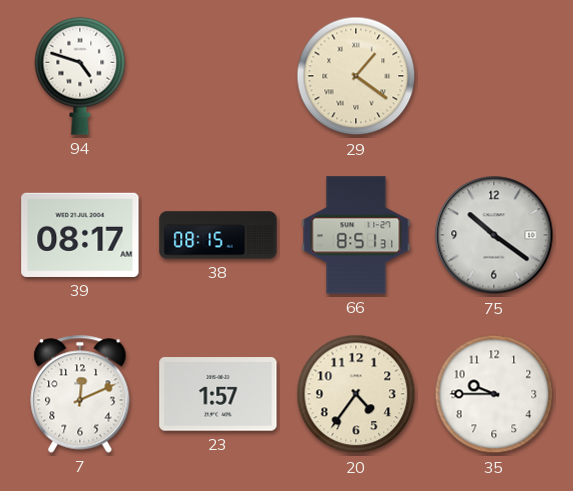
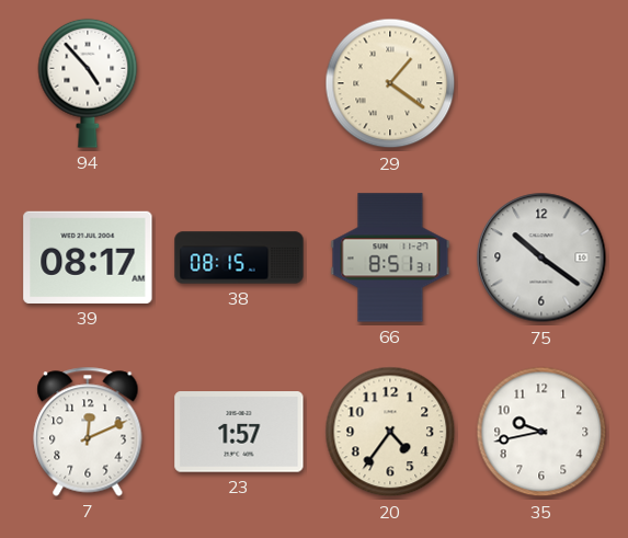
94: 4:48 -> 4:53 (88, 83)
35: 9:45 -> 9:43 (541, 432)
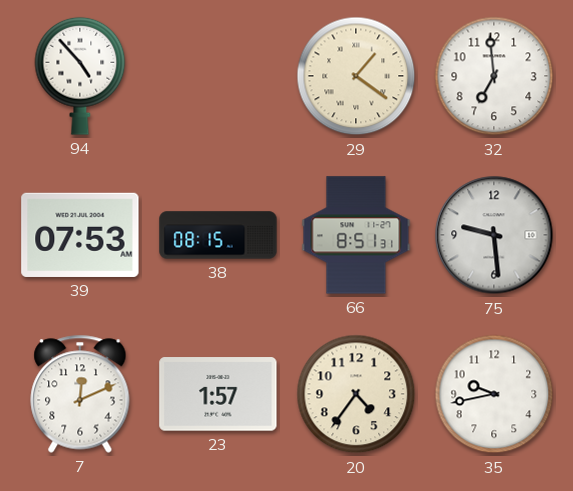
32: none -> 6:59 (494, 76)
39: 08:17 -> 07:53 (80, 235)
75: 10:21 -> 9:29 (494, 235)
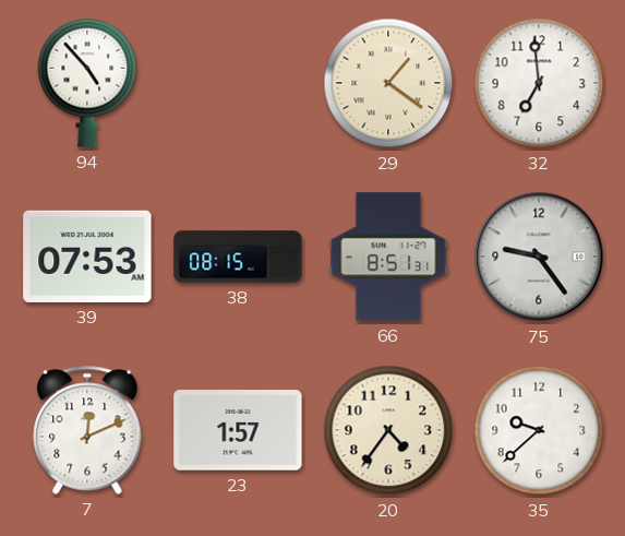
75: 9:29 -> 9:24 (539, 257)
35: 9:43 -> 9:38 (539, 430)
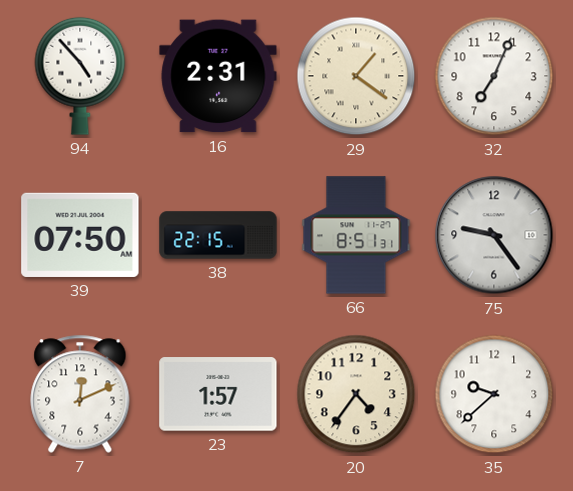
16: none -> 2:31 (218, 76)
32: 6:59 -> 7:04 (494, 76)
39: 07:53 -> 07:50 (80, 235)
38: 08:15 -> 22:15 (218, 235)
